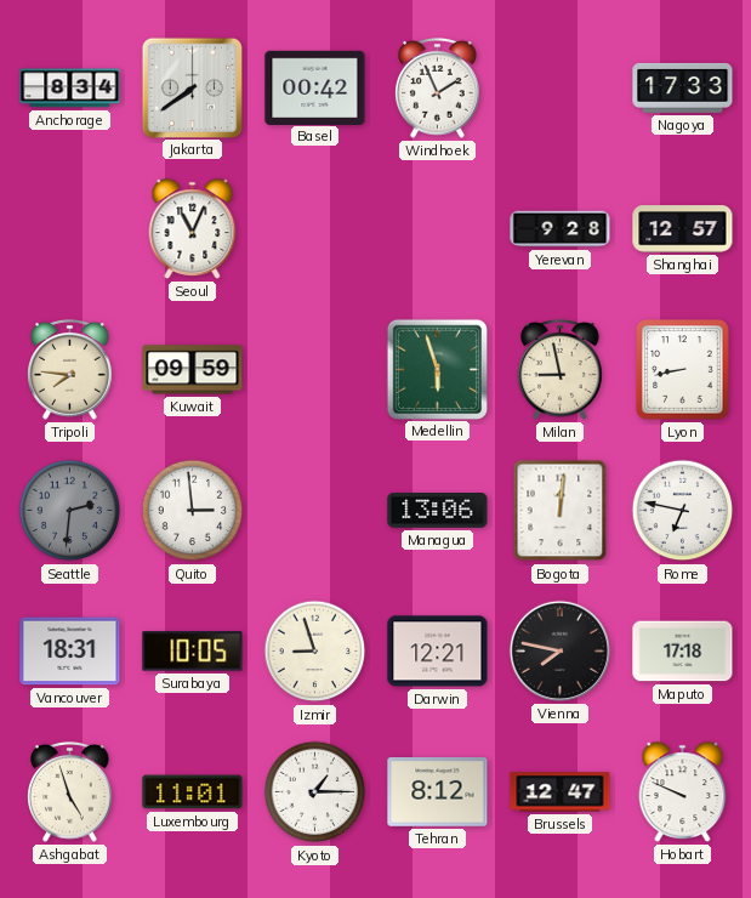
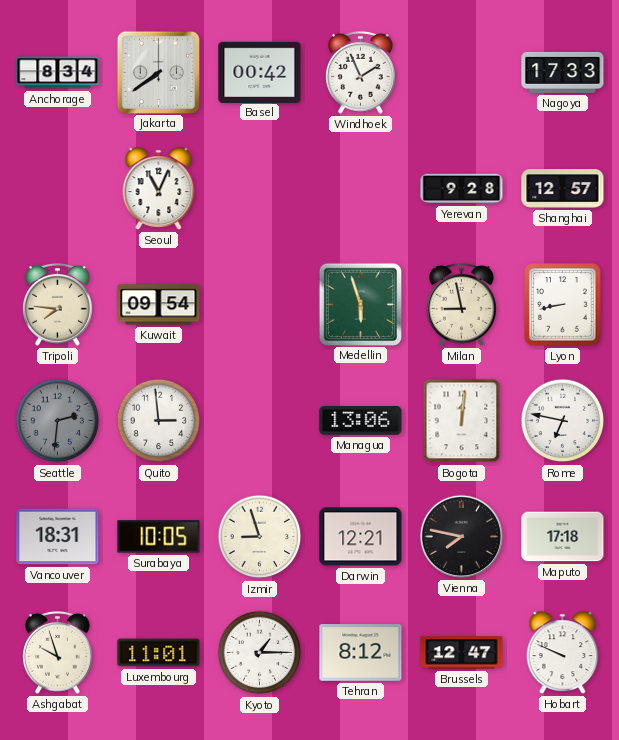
Kuwait: 09:59 -> 09:54 (159, 305)
Ashgabat: 4:57 -> 9:57 (58, 652)
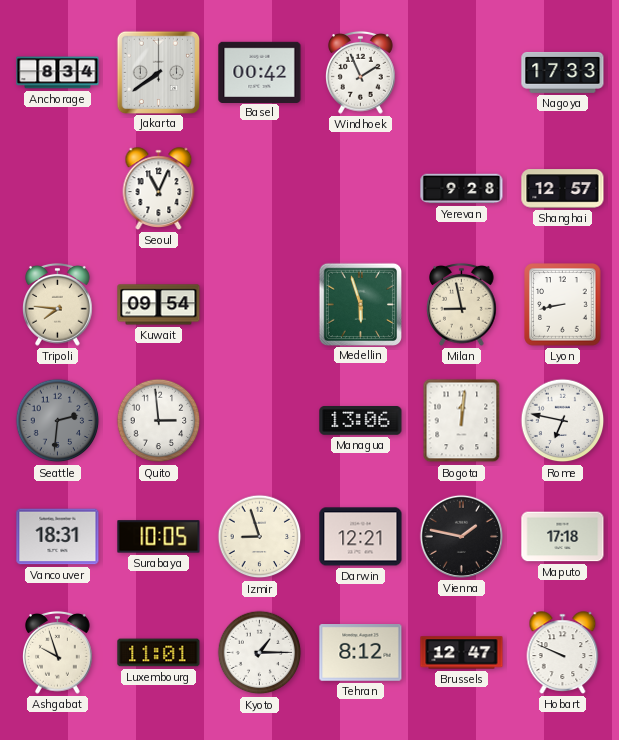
Vienna: 7:47 -> 1:47 (461, 536)
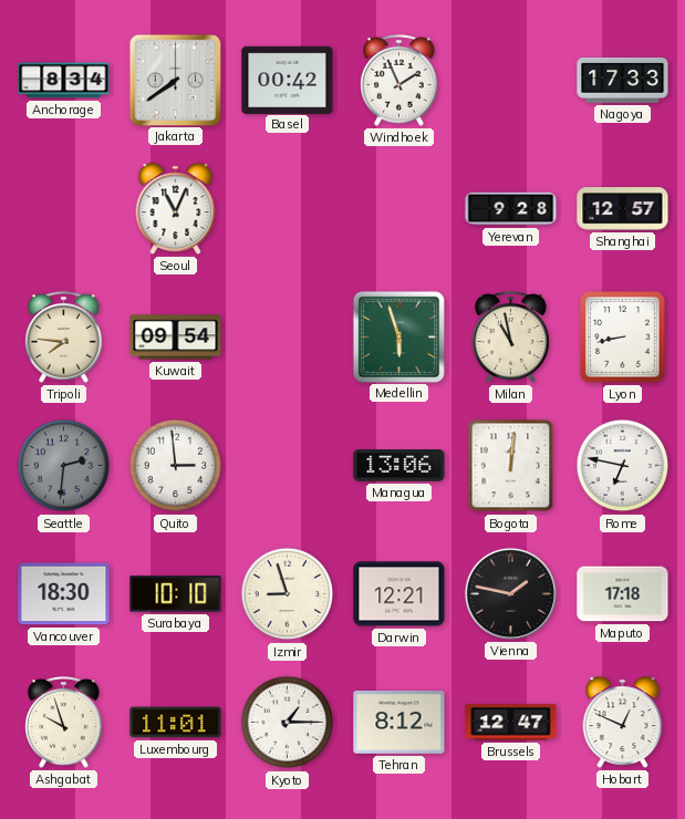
Milan: 8:58 -> 10:58 (511, 336)
Vancouver: 18:31 -> 18:30 (64, 594)
Surabaya: 10:05 -> 10:10 (176, 594)
Hobart: 9:49 -> 12:49 (623, 723)
